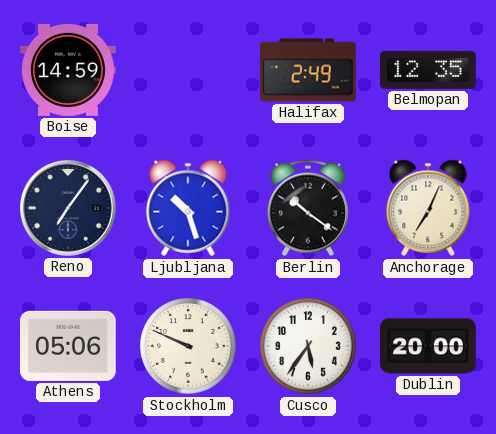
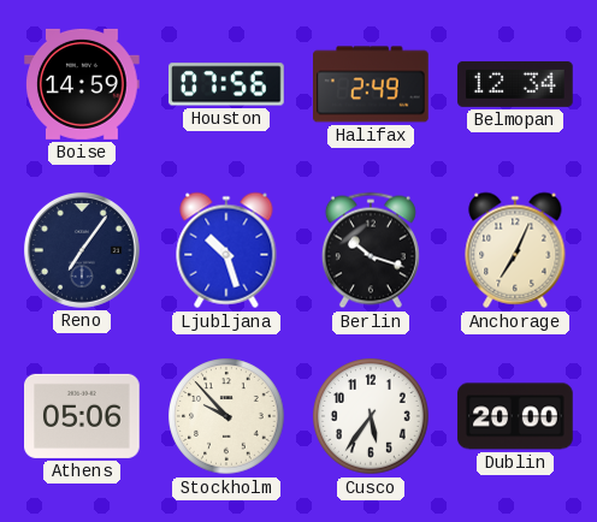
Houston: none -> 07:56 (227, 84)
Belmopan: 12:35 -> 12:34 (515, 84)
Berlin: 10:21 -> 10:18 (371, 250)
Stockholm: 9:49 -> 9:53 (226, 416)
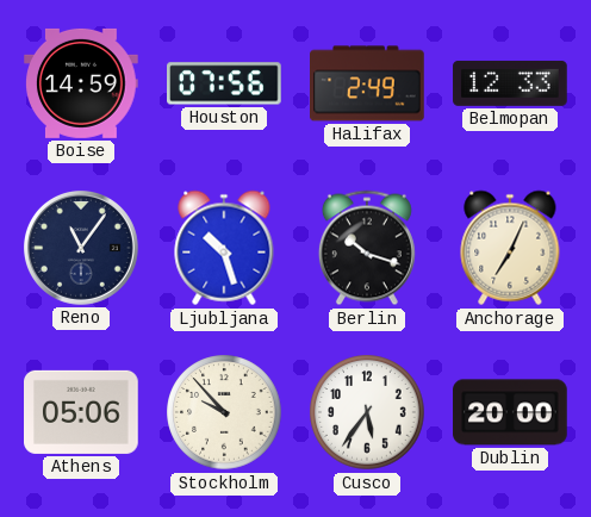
Belmopan: 12:34 -> 12:33 (510, 83)
Reno: 7:06 -> 11:06 (81, 248)
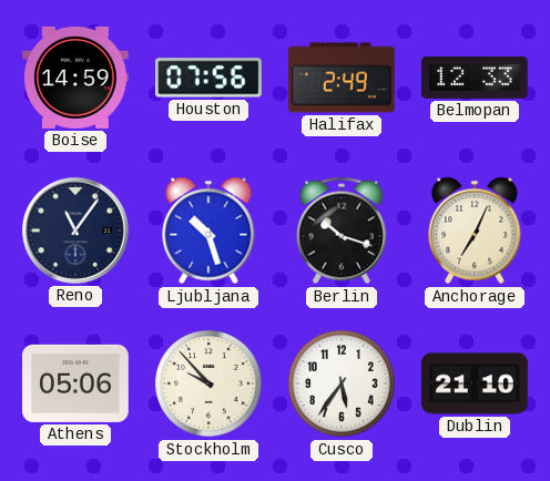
Dublin: 20:00 -> 21:10 (475, 383)
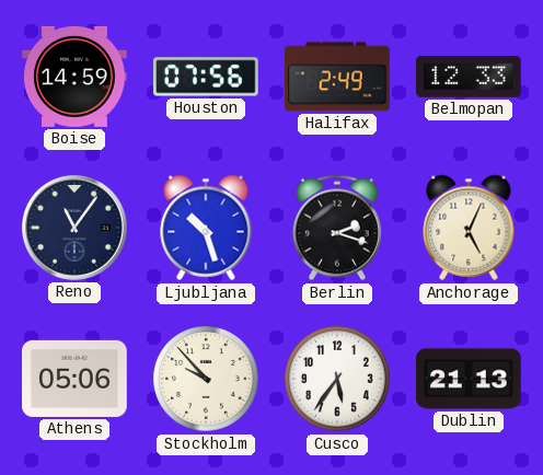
Berlin: 10:18 -> 2:18 (337, 228)
Anchorage: 7:04 -> 5:04 (469, 228)
Dublin: 21:10 -> 21:13 (469, 379)
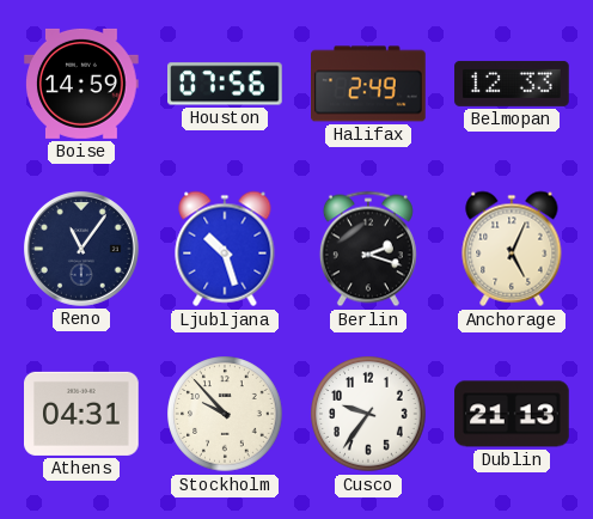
Athens: 05:06 -> 04:31 (81, 414)
Cusco: 5:36 -> 9:36 (368, 414)
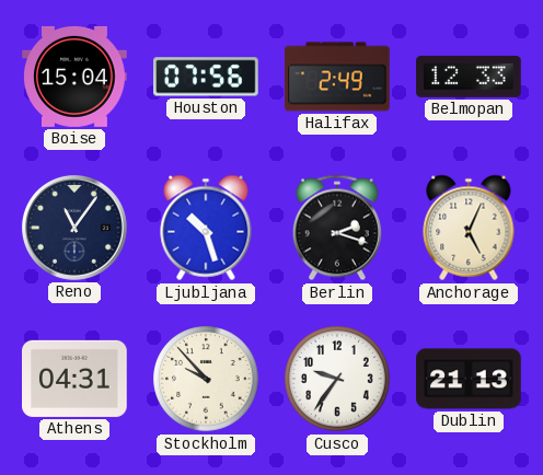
Boise: 14:59 -> 15:04 (76, 77)
